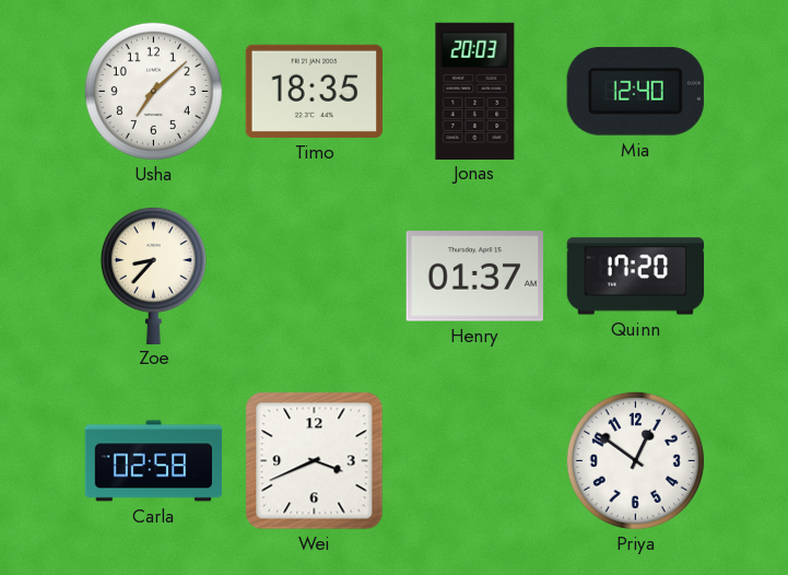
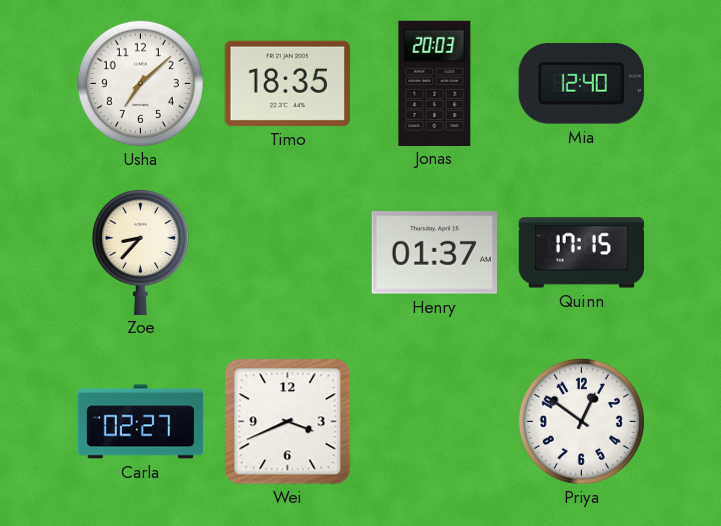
Quinn: 17:20 -> 17:15 (582, 253)
Carla: 02:58 -> 02:27 (141, 422)
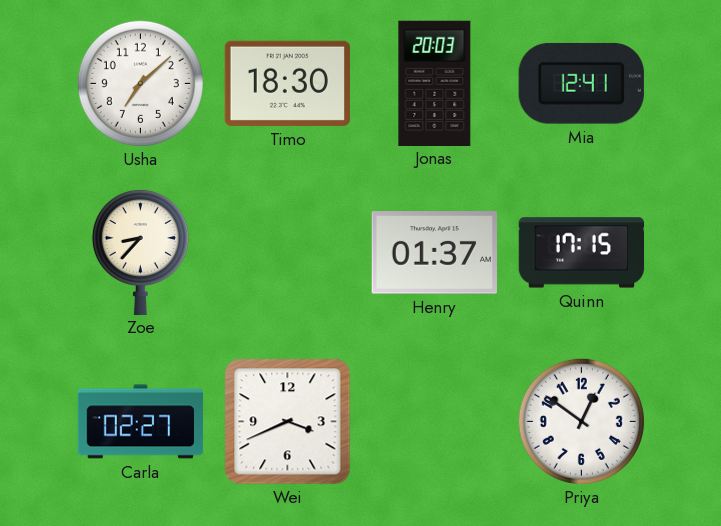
Timo: 18:35 -> 18:30 (287, 83)
Mia: 12:40 -> 12:41 (581, 83)
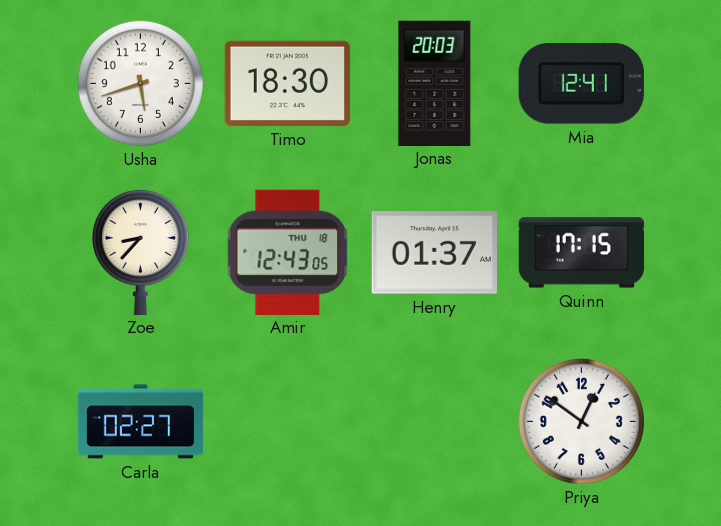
Usha: 7:08 -> 5:42 (140, 83)
Amir: none -> 12:43 (288, 252)
Wei: 3:41 -> none (288, 422)
